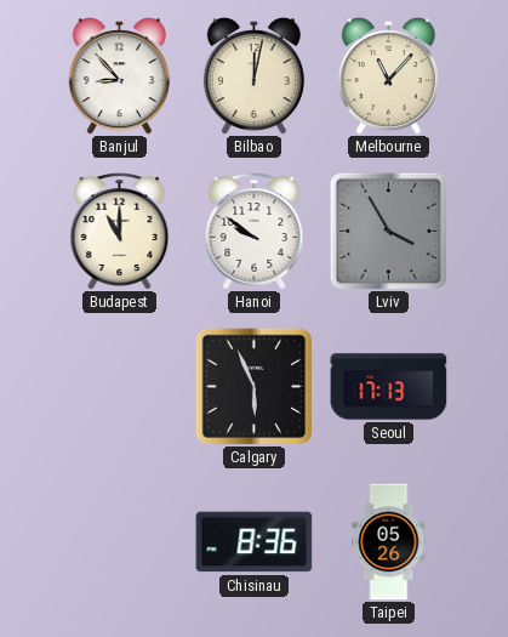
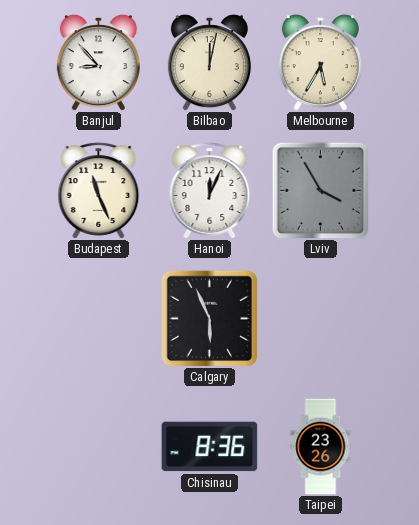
Melbourne: 11:07 -> 5:35 (320, 63)
Budapest: 11:00 -> 11:26 (99, 191)
Hanoi: 9:51 -> 12:04 (210, 191)
Seoul: 17:13 -> none (389, 387)
Taipei: 05:26 -> 23:26 (321, 447)
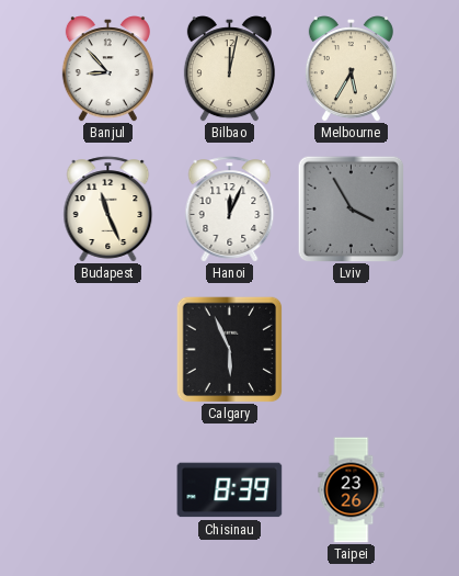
Chisinau: 8:36 -> 8:39 (230, 490)
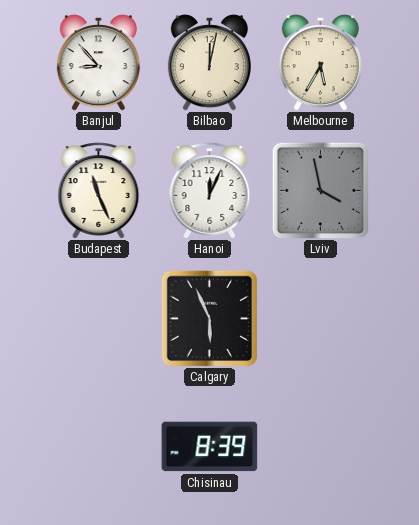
Lviv: 3:55 -> 3:58 (320, 190)
Taipei: 23:26 -> none (352, 490)
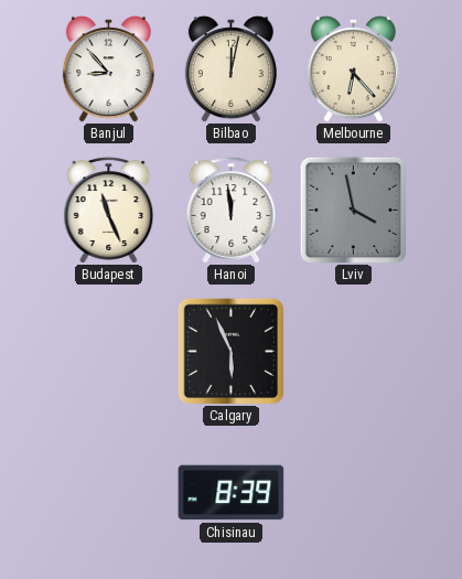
Melbourne: 5:35 -> 6:23 (353, 69)
Hanoi: 12:04 -> 11:59 (232, 211)
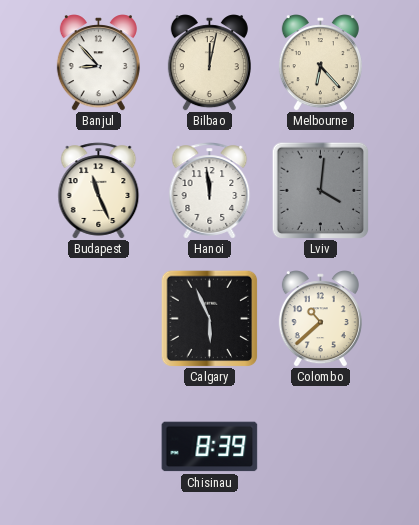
Lviv: 3:58 -> 4:01 (320, 190)
Colombo: none -> 10:38 (320, 319)
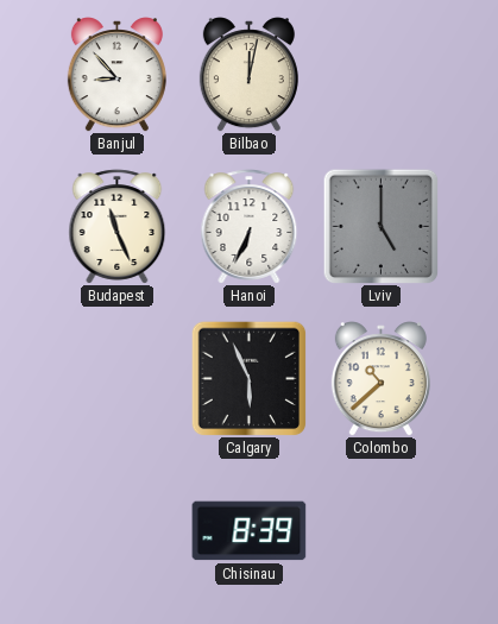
Melbourne: 6:23 -> none (320, 63)
Hanoi: 11:59 -> 6:34 (250, 227)
Lviv: 4:01 -> 5:00 (380, 226)
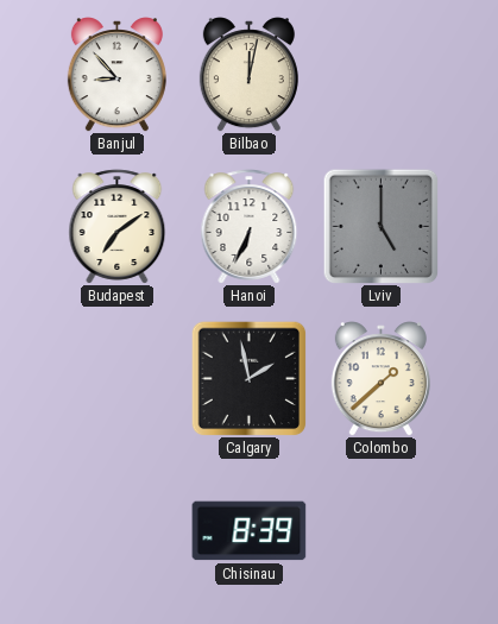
Budapest: 11:26 -> 7:09 (118, 227)
Calgary: 5:56 -> 1:58 (248, 378)
Colombo: 10:38 -> 1:38 (380, 379)
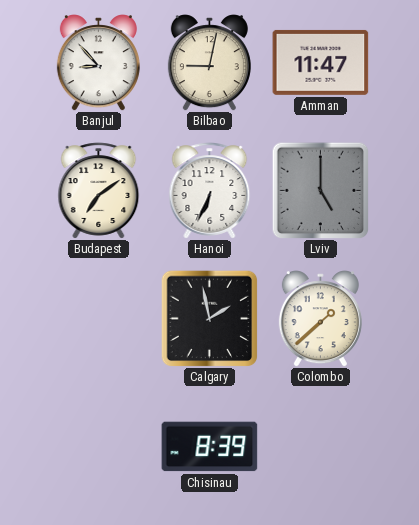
Bilbao: 12:02 -> 9:02 (209, 63)
Amman: none -> 11:47 (321, 62)
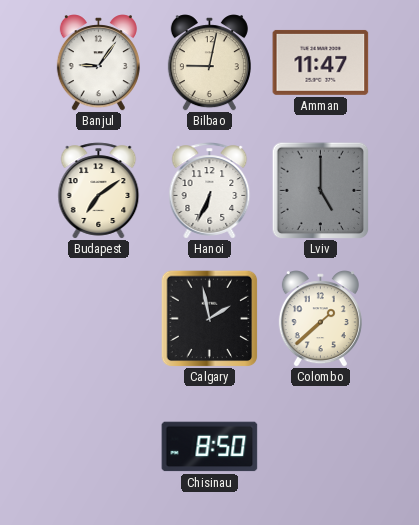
Banjul: 8:53 -> 9:06 (98, 63)
Chisinau: 8:39 -> 8:50 (210, 447)
